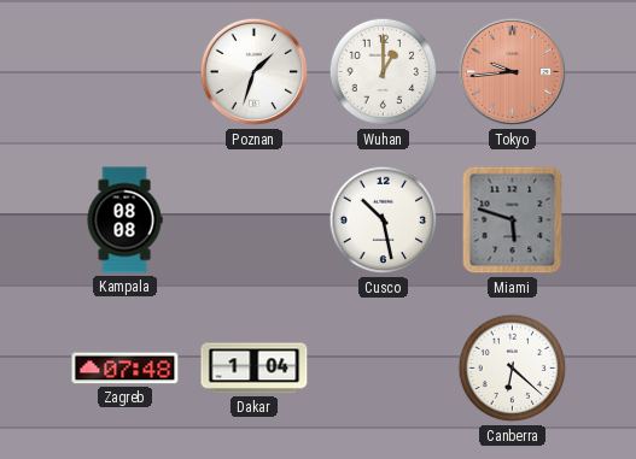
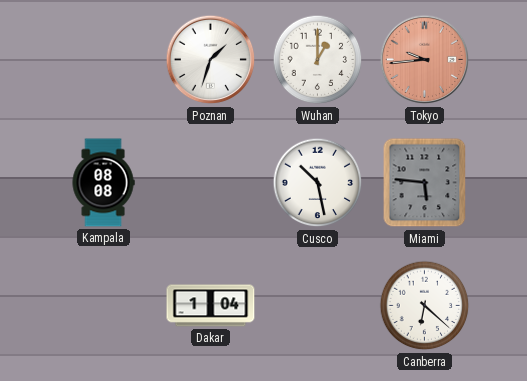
Miami: 5:48 -> 5:46 (425, 183)
Zagreb: 07:48 -> none (126, 369)
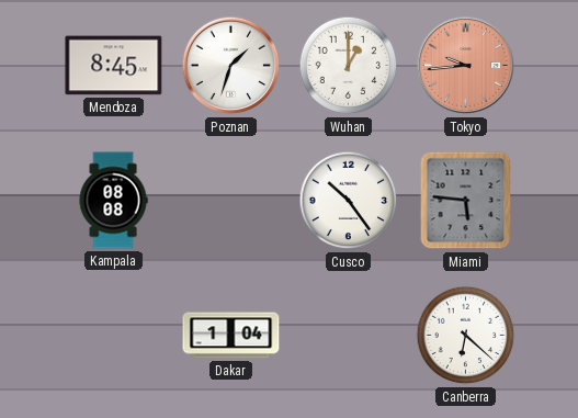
Mendoza: none -> 8:45 (114, 66)
Cusco: 10:28 -> 10:24 (349, 201)
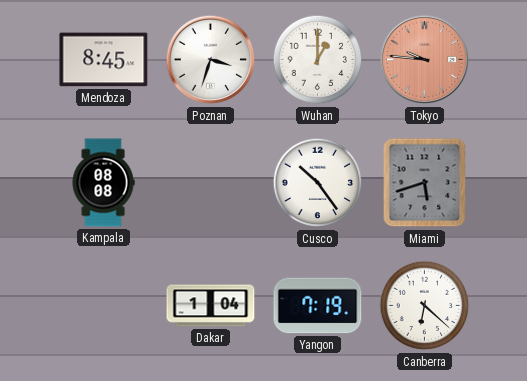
Poznan: 1:33 -> 3:33 (211, 60)
Tokyo: 9:44 -> 9:46 (425, 60)
Miami: 5:46 -> 5:42 (425, 183)
Yangon: none -> 7:19 (318, 306)
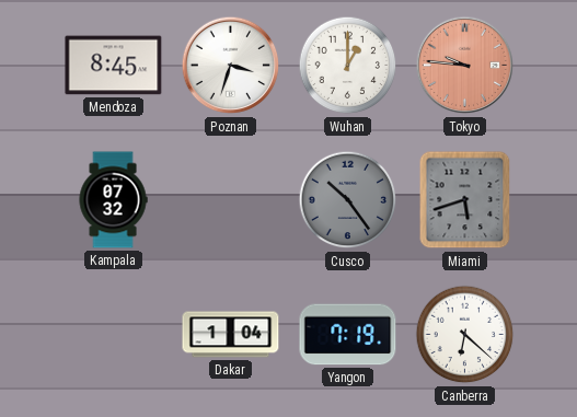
Kampala: 08:08 -> 07:32 (113, 200)
Cusco dial: white -> grey (348, 200)
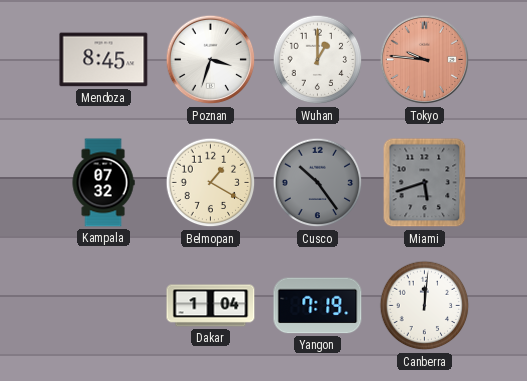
Belmopan: none -> 1:20 (211, 183)
Canberra: 6:22 -> 12:01 (425, 306)
